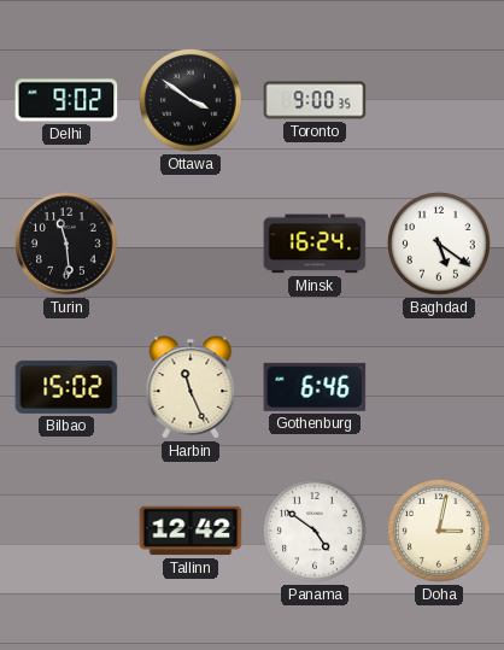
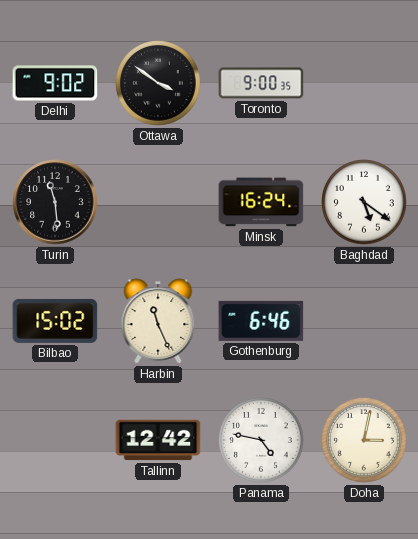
Panama: 4:51 -> 4:47 (262, 441)
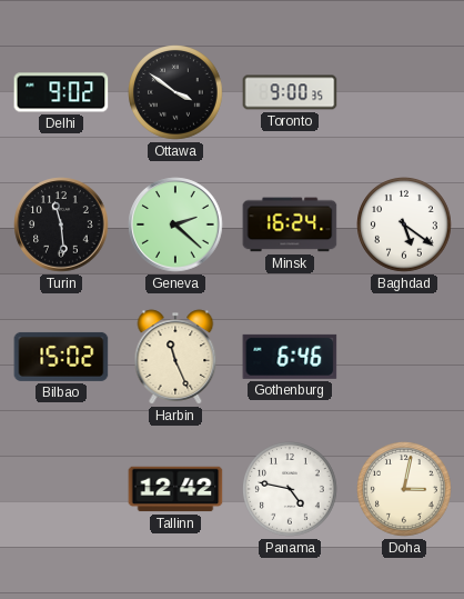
Geneva: none -> 2:22 (175, 224)
